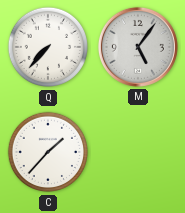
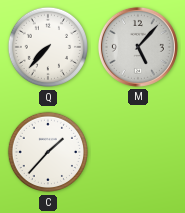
M: 5:06 -> 5:07 (138, 47)
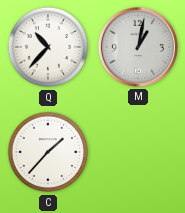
Q: 7:37 -> 10:37 (48, 47)
M: 5:07 -> 1:02 (138, 47)
